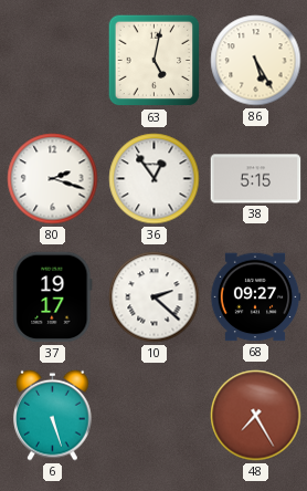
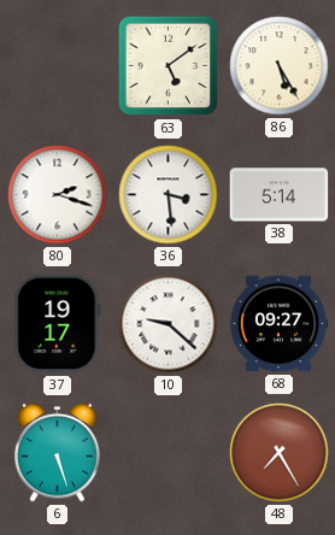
63: 5:02 -> 5:09 (169, 66)
36: 12:54 -> 3:29 (169, 195)
38: 5:15 -> 5:14 (280, 195)
10: 2:22 -> 9:22 (169, 324)
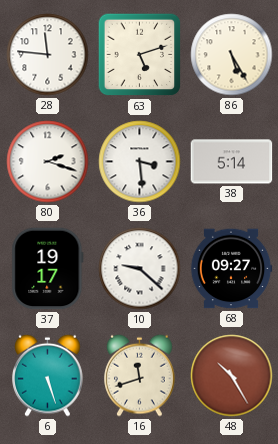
28: none -> 11:46 (48, 55)
63: 5:09 -> 5:12 (140, 55)
16: none -> 11:42 (140, 375)
48: 7:25 -> 10:25 (232, 376)
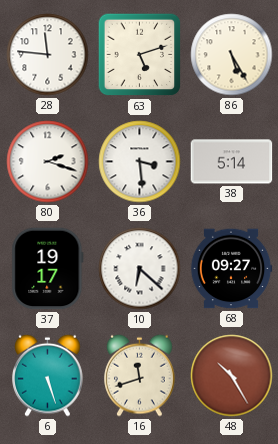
10: 9:22 -> 6:22 (140, 269)
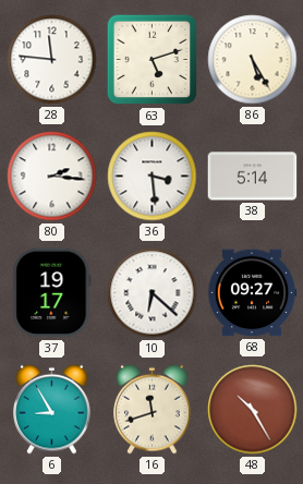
80: 2:18 -> 2:16 (52, 177)
6: 5:27 -> 8:55 (52, 409)
